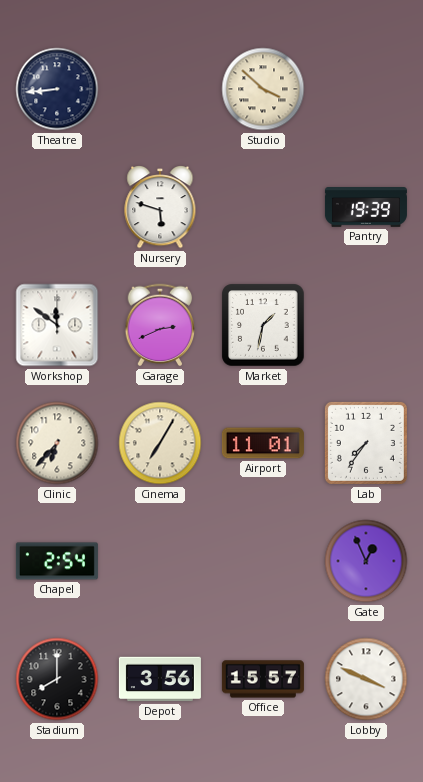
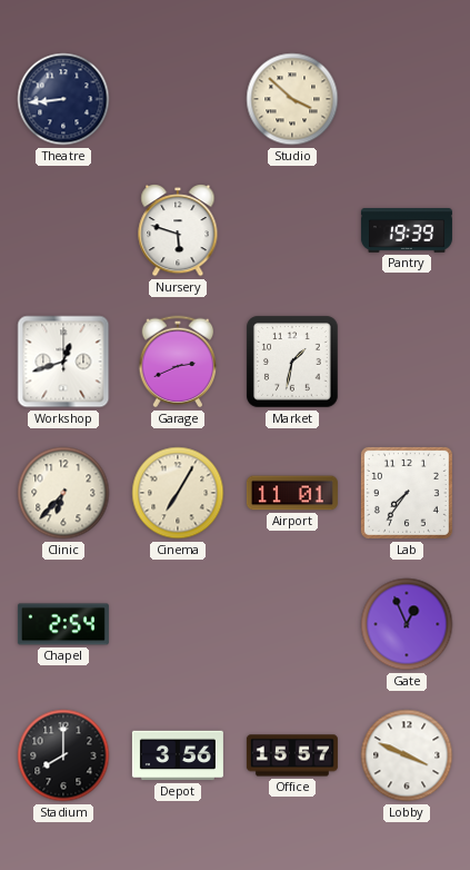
Workshop: 11:51 -> 12:42 (63, 362)
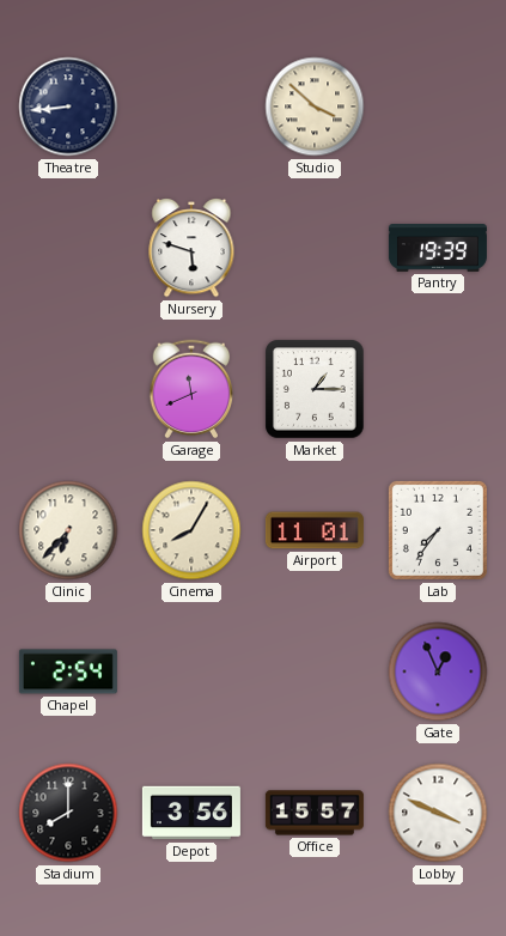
Workshop: 12:42 -> none (63, 362)
Garage: 2:41 -> 11:41 (191, 389)
Market: 1:32 -> 1:15 (315, 389)
Cinema: 7:05 -> 8:05 (191, 530)
